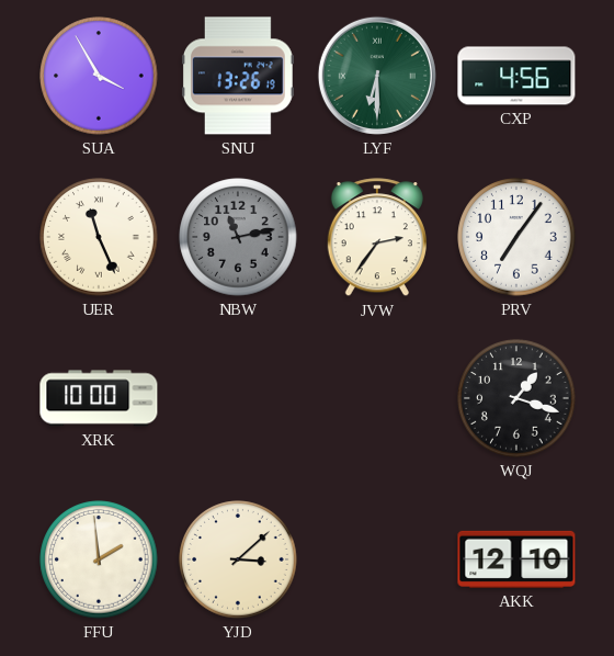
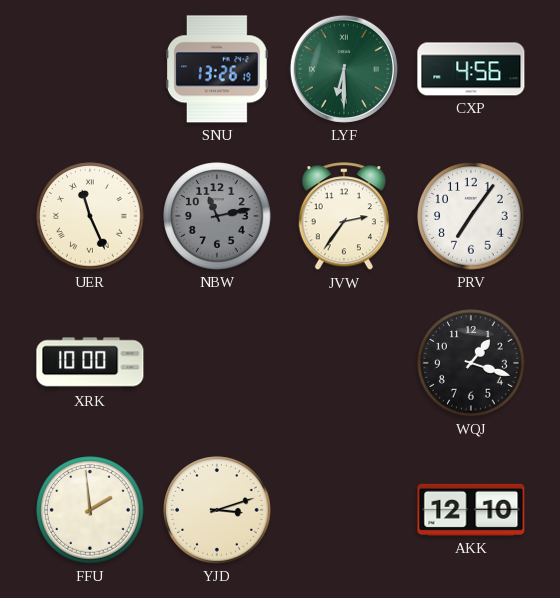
SUA: 3:55 -> none (99, 76)
YJD: 3:08 -> 3:12 (217, 510)
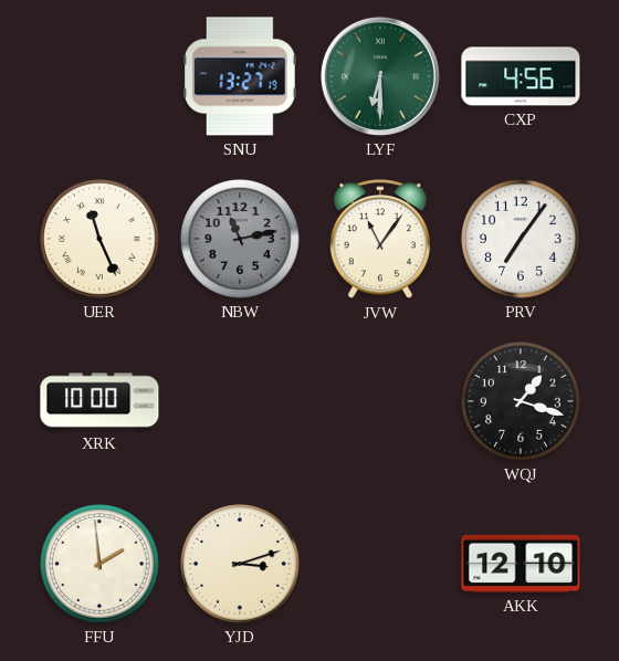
SNU: 13:26 -> 13:27 (240, 76)
JVW: 2:36 -> 11:06 (380, 240)
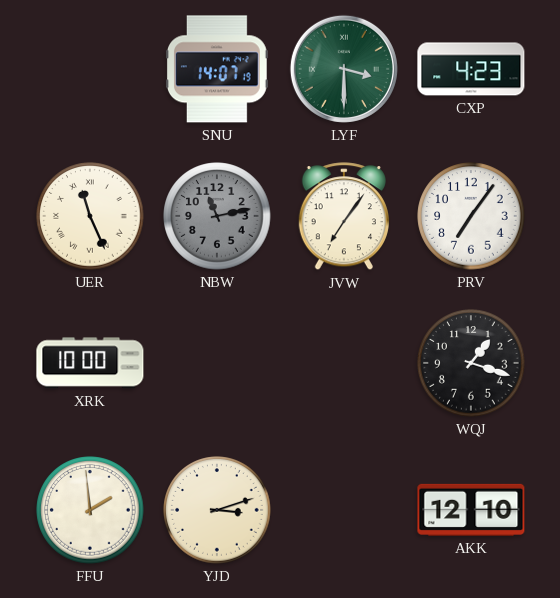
SNU: 13:27 -> 14:07 (217, 69)
LYF: 6:30 -> 3:30 (344, 69)
CXP: 4:56 -> 4:23 (471, 69)
JVW: 11:06 -> 7:06 (344, 217)
